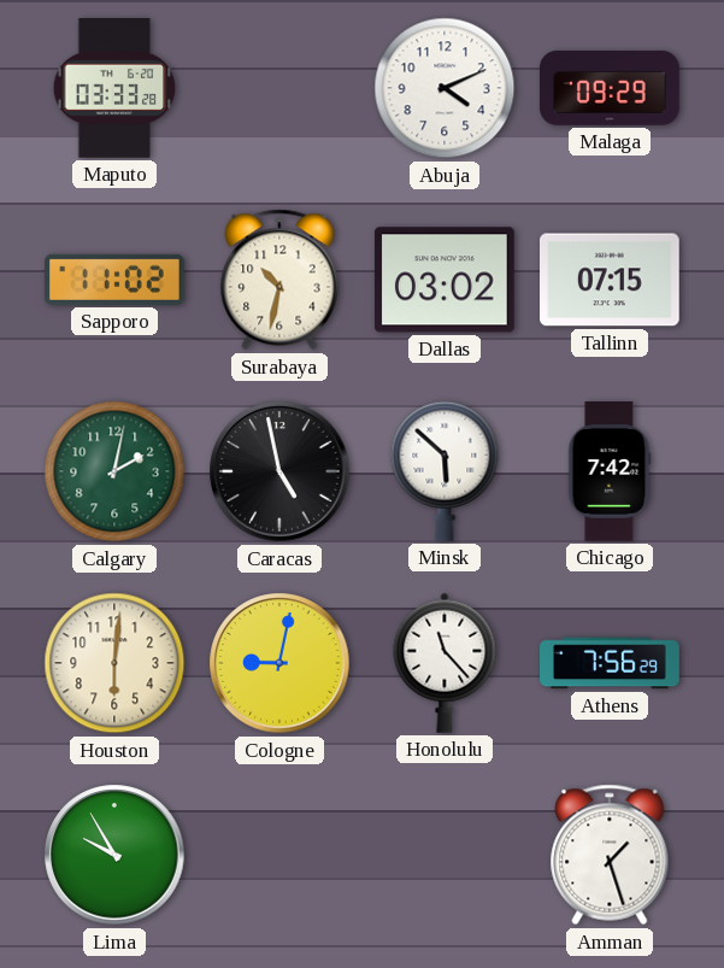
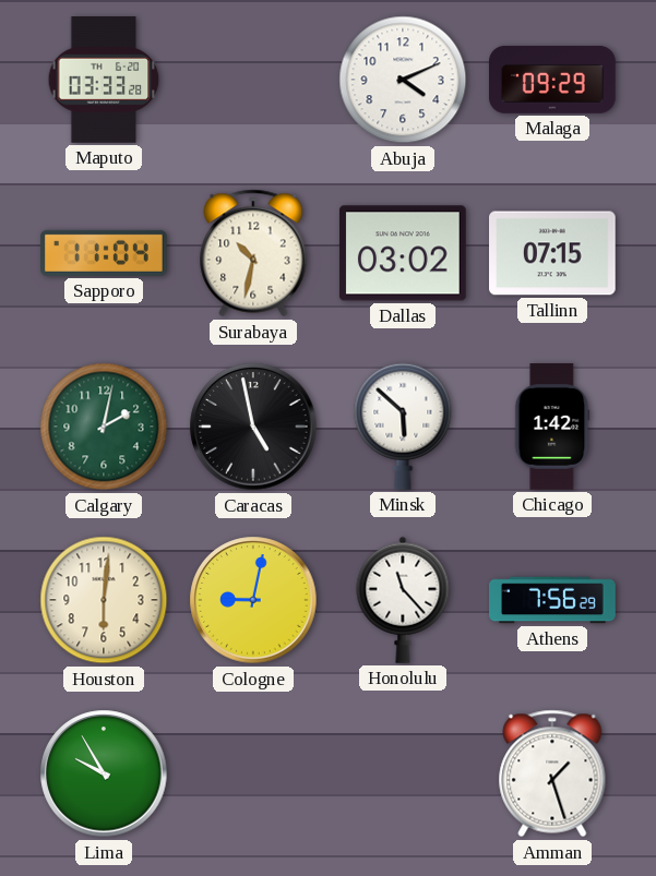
Sapporo: 11:02 -> 11:04 (104, 253)
Chicago: 7:42 -> 1:42 (552, 427)
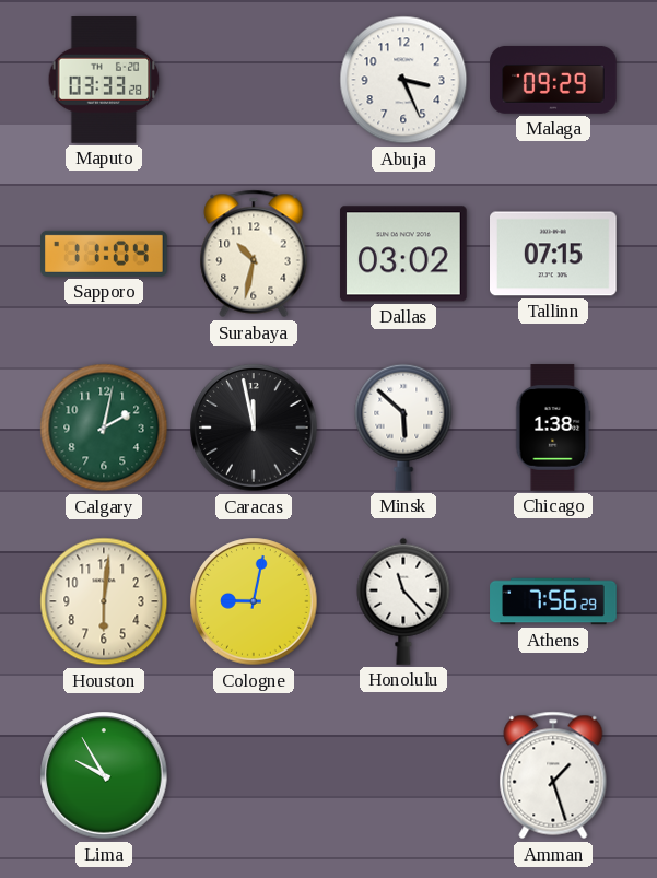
Abuja: 4:11 -> 3:26 (403, 80)
Caracas: 4:58 -> 11:58 (254, 428)
Chicago: 1:42 -> 1:38 (553, 428)
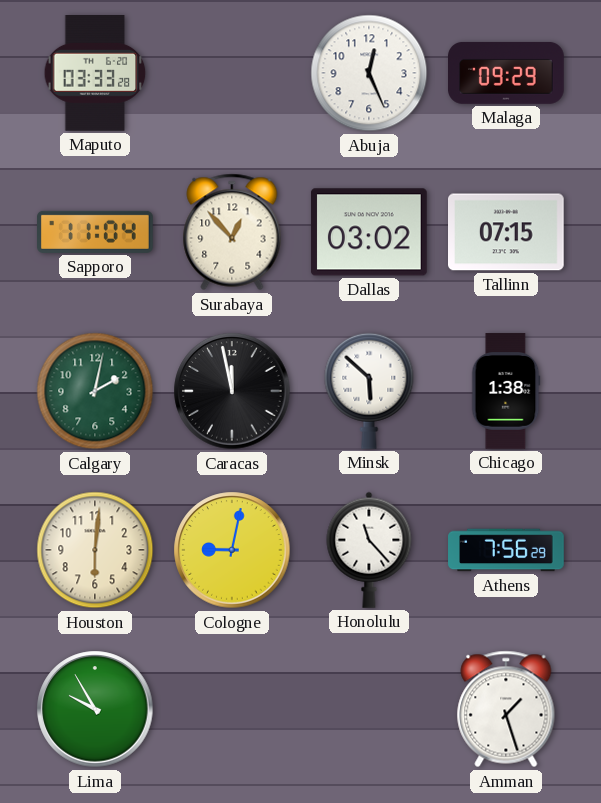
Abuja: 3:26 -> 12:26 (369, 73)
Surabaya: 10:32 -> 12:53 (232, 232)
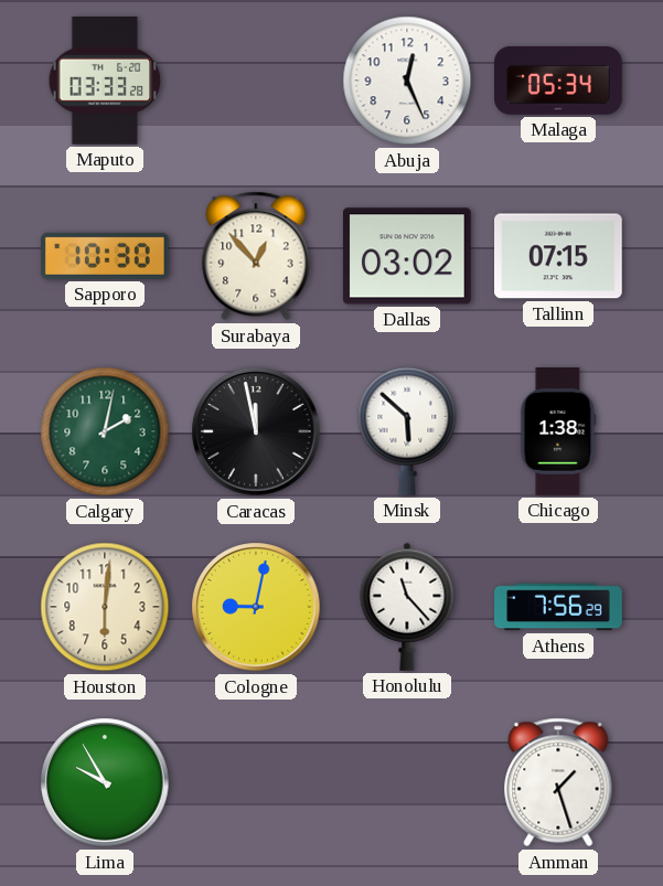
Malaga: 09:29 -> 05:34 (559, 81)
Sapporo: 11:04 -> 10:30 (105, 256)
